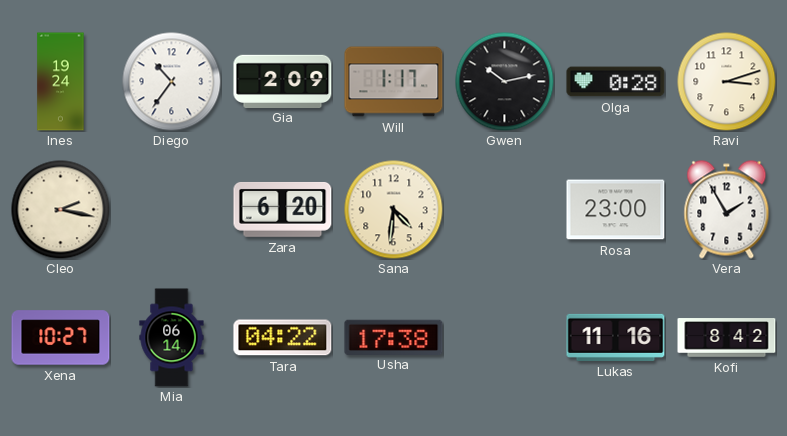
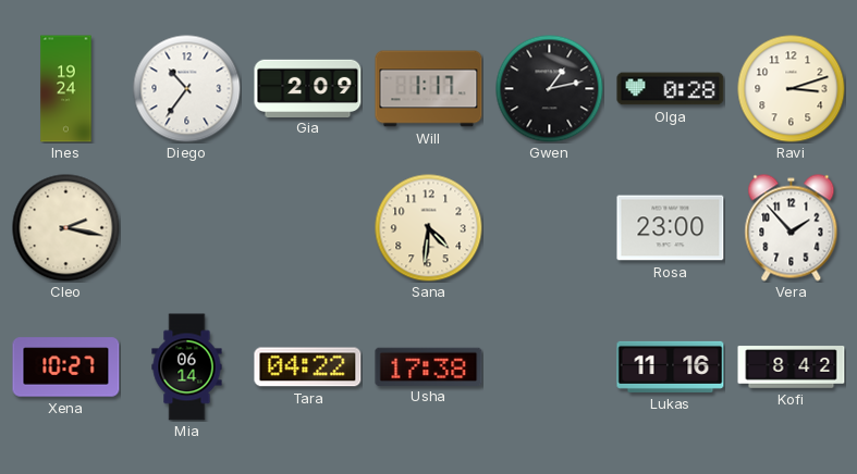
Gwen: 10:13 -> 1:13 (550, 89)
Zara: 6:20 -> none (283, 209)
Vera: 1:55 -> 1:53 (792, 228)
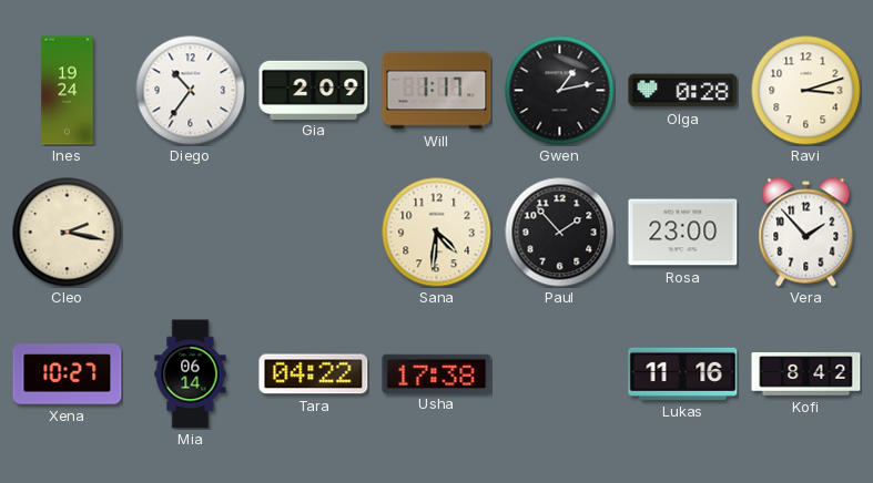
Paul: none -> 1:53 (560, 233)
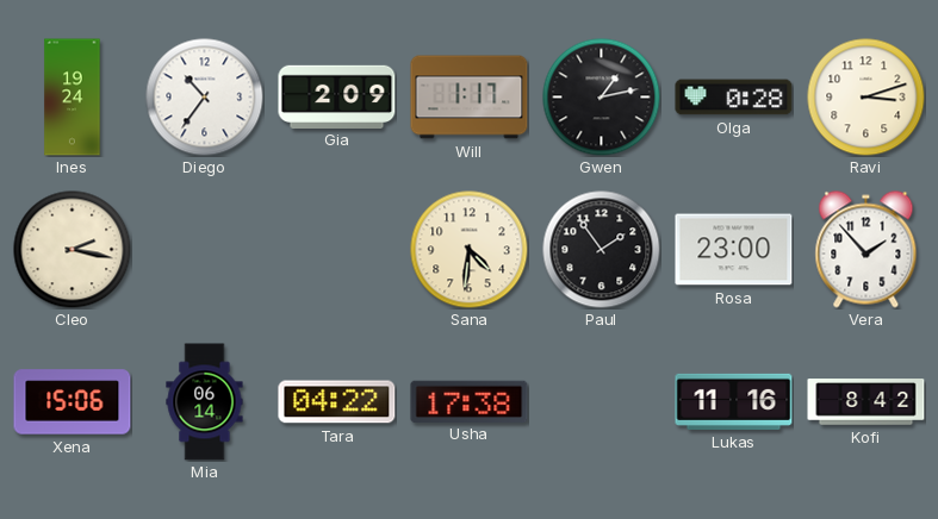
Paul: 1:53 -> 1:54 (602, 250)
Xena: 10:27 -> 15:06 (73, 402)
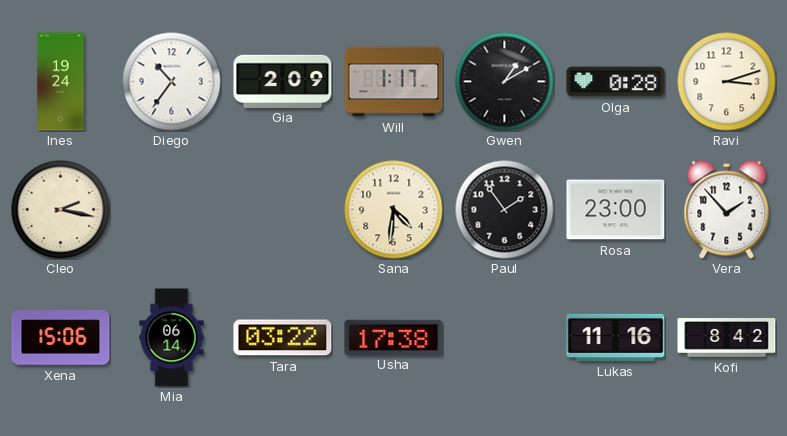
Gwen: 1:13 -> 1:10 (505, 82)
Tara: 04:22 -> 03:22 (283, 338)
